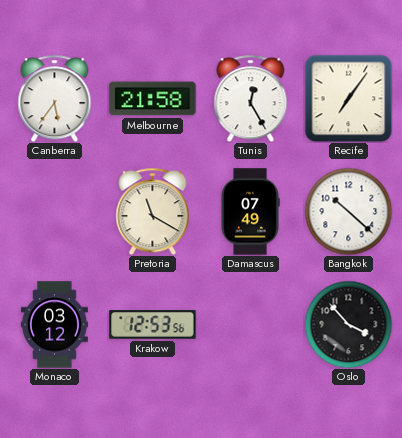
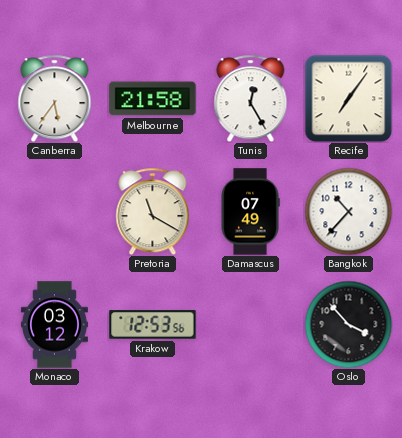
Bangkok: 10:22 -> 10:37 (348, 211)
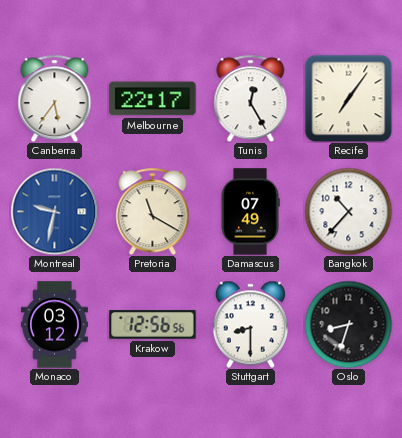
Melbourne: 21:58 -> 22:17 (153, 99)
Montreal: none -> 9:32 (54, 211)
Krakow: 12:53 -> 12:56 (153, 325)
Stuttgart: none -> 8:30 (250, 324)
Oslo: 3:53 -> 8:33 (348, 324)
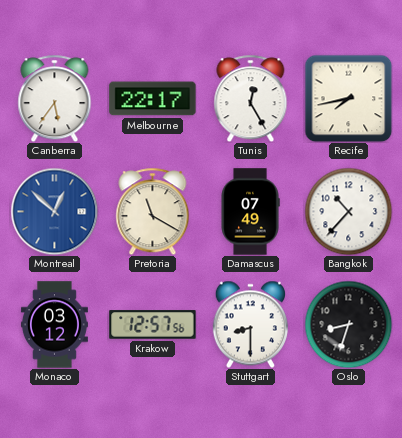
Recife: 7:06 -> 7:43 (348, 98)
Montreal: 9:32 -> 12:52 (54, 211)
Krakow: 12:56 -> 12:57 (153, 325)
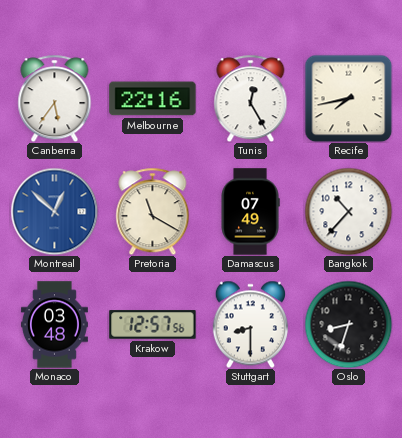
Melbourne: 22:17 -> 22:16 (153, 99)
Monaco: 03:12 -> 03:48 (54, 325)
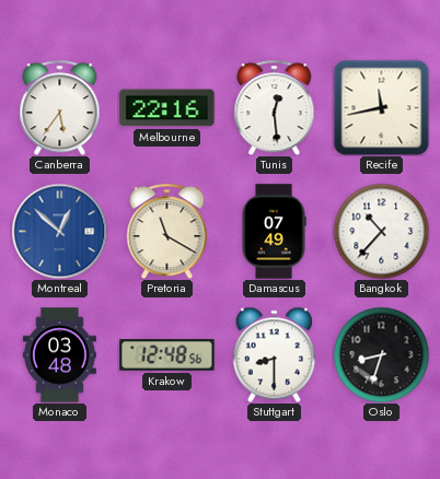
Tunis: 12:25 -> 12:29 (275, 107)
Recife: 7:43 -> 11:43 (381, 107)
Krakow: 12:57 -> 12:48 (167, 355)
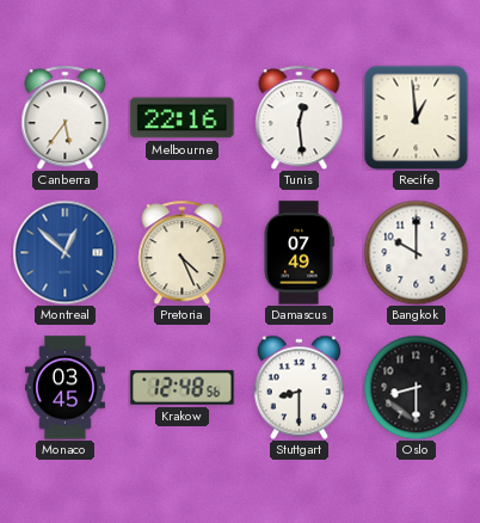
Recife: 11:43 -> 12:59 (416, 117)
Pretoria: 11:20 -> 4:26 (183, 252)
Bangkok: 10:37 -> 10:00 (416, 252)
Monaco: 03:48 -> 03:45 (64, 388)
Oslo: 8:33 -> 8:30 (416, 387)
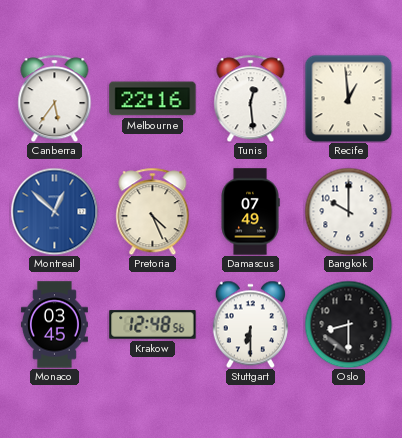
Stuttgart: 8:30 -> 6:30 (250, 324)
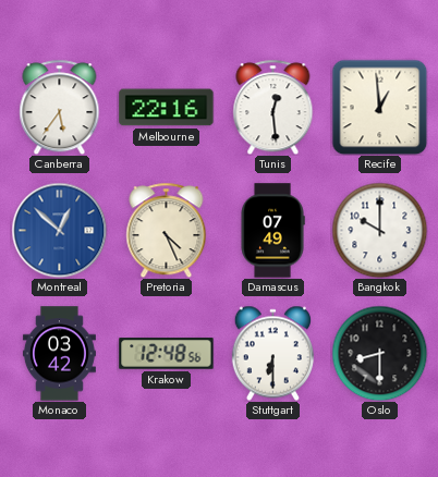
Monaco: 03:45 -> 03:42 (59, 354)
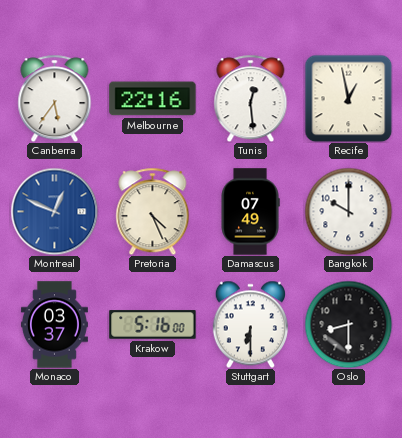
Recife: 12:59 -> 12:58 (348, 98)
Montreal: 12:52 -> 12:49 (54, 211)
Monaco: 03:42 -> 03:37 (54, 325)
Krakow: 12:48 -> 5:16 (153, 325)
